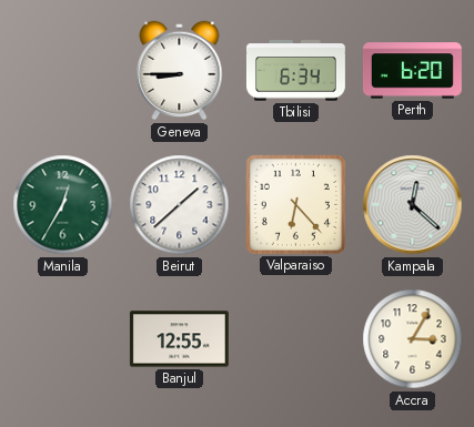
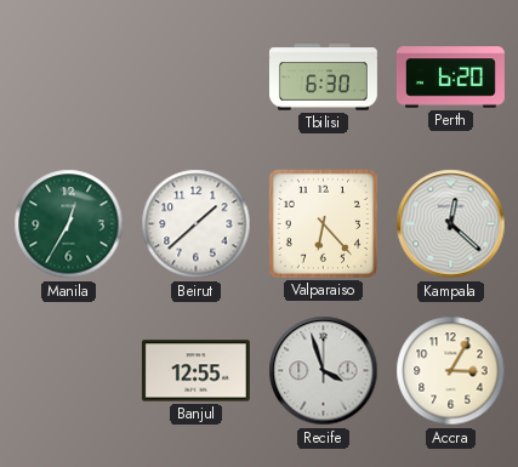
Geneva: 8:45 -> none (180, 71)
Tbilisi: 6:34 -> 6:30 (323, 78)
Recife: none -> 3:57 (324, 371)
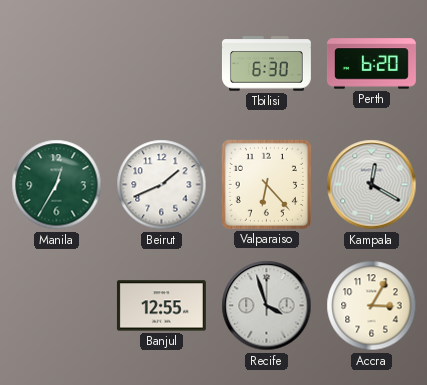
Beirut: 1:38 -> 1:41 (162, 185)
Kampala: 12:22 -> 12:20 (372, 185)
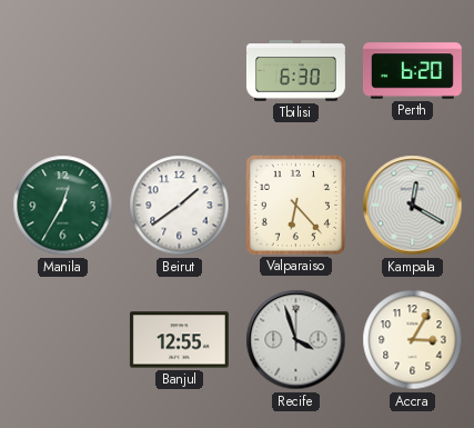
Beirut: 1:41 -> 1:39 (180, 206)
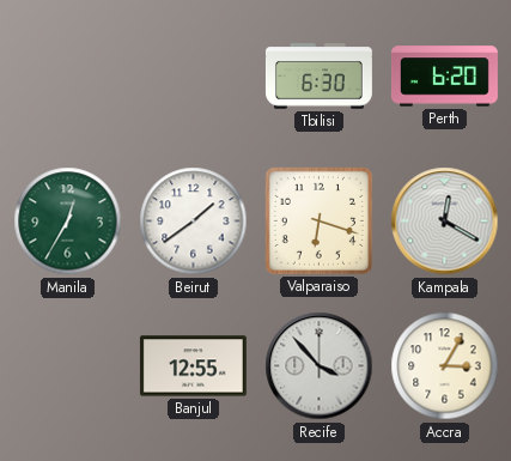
Valparaiso: 6:23 -> 6:18 (318, 220)
Recife: 3:57 -> 3:53 (320, 366)
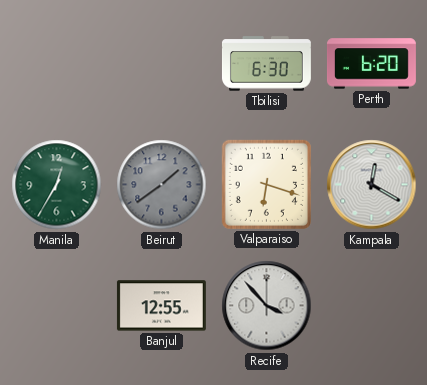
Beirut dial: white -> grey (162, 185)
Accra: 3:05 -> none (445, 366)
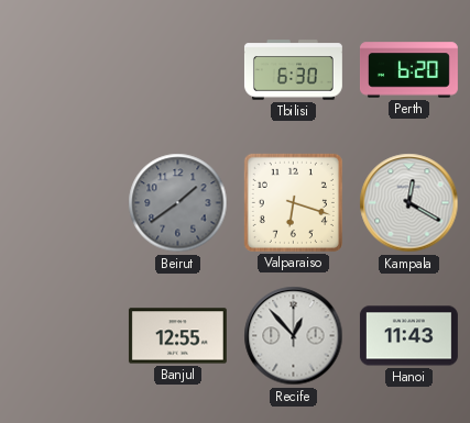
Manila: 12:35 -> none (57, 185)
Recife: 3:53 -> 12:53 (294, 336)
Hanoi: none -> 11:43 (408, 336)
